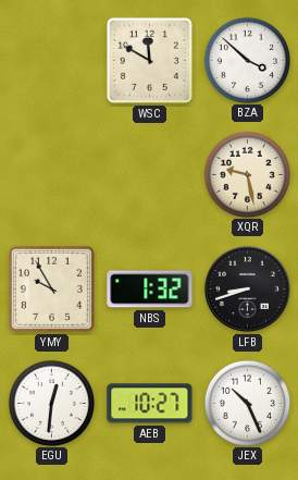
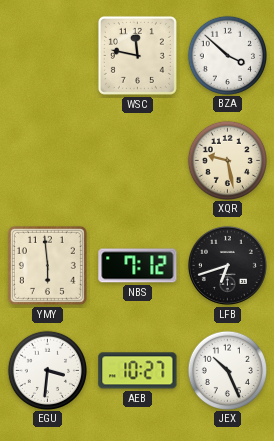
WSC: 11:50 -> 11:47 (137, 55)
YMY: 9:55 -> 5:59 (47, 265)
NBS: 1:32 -> 7:12 (138, 266)
LFB: 8:42 -> 6:42 (227, 265)
EGU: 12:31 -> 3:31 (47, 370)
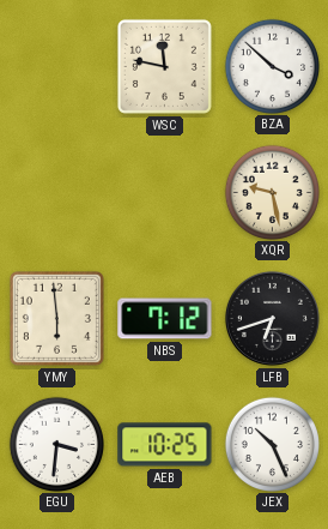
AEB: 10:27 -> 10:25 (165, 445)
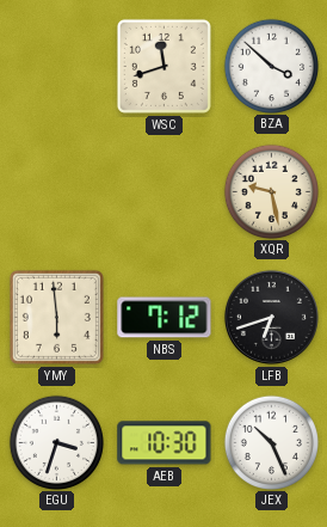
WSC: 11:47 -> 11:42 (163, 66)
EGU: 3:31 -> 3:33 (56, 442)
AEB: 10:25 -> 10:30 (165, 443)
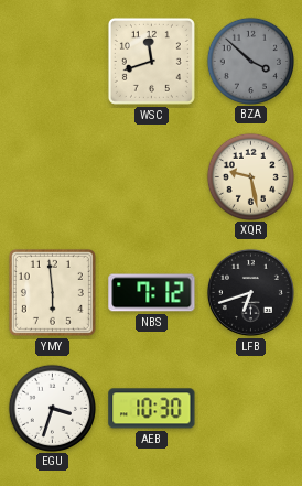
BZA dial: white -> grey (250, 61)
JEX: 10:26 -> none (271, 442)
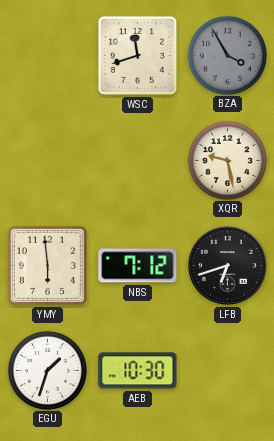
BZA: 3:52 -> 3:55 (227, 55)
EGU: 3:33 -> 1:33 (47, 370)
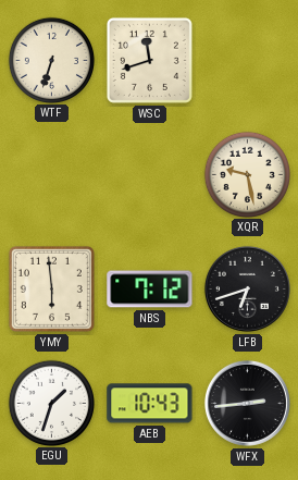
WTF: none -> 6:33 (51, 60)
BZA: 3:55 -> none (227, 55)
AEB: 10:30 -> 10:43 (150, 404)
WFX: none -> 2:44 (247, 403)
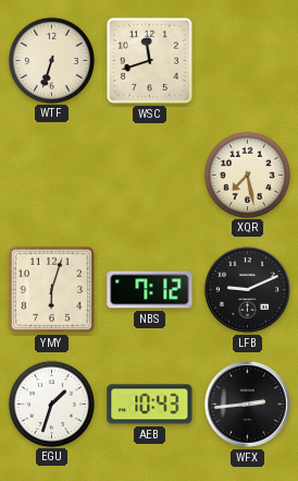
XQR: 9:28 -> 7:28 (247, 175)
YMY: 5:59 -> 6:03 (51, 289)
LFB: 6:42 -> 9:11 (247, 289)
